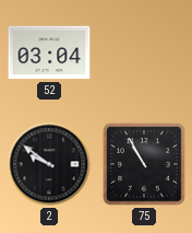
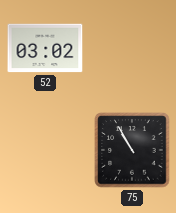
52: 03:04 -> 03:02 (45, 48)
2: 9:51 -> none (49, 164)
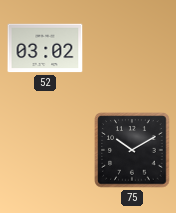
75: 10:55 -> 10:10 (132, 150)
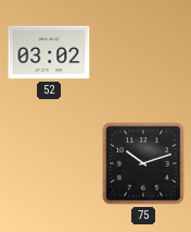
75: 10:10 -> 10:12 (143, 163)
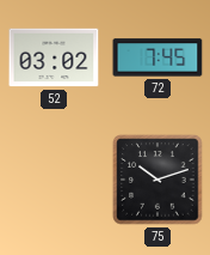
72: none -> 7:45 (157, 57)
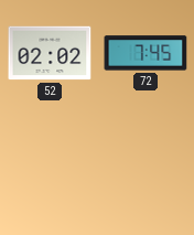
52: 03:02 -> 02:02 (50, 53)
75: 10:12 -> none (157, 180)
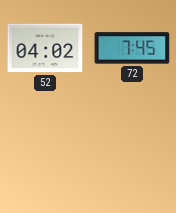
52: 02:02 -> 04:02 (45, 48)
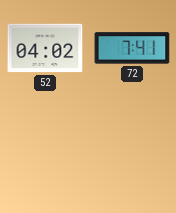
72: 7:45 -> 7:41 (132, 48)
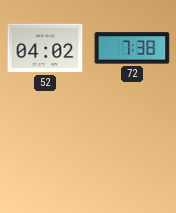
72: 7:41 -> 7:38 (132, 48)
